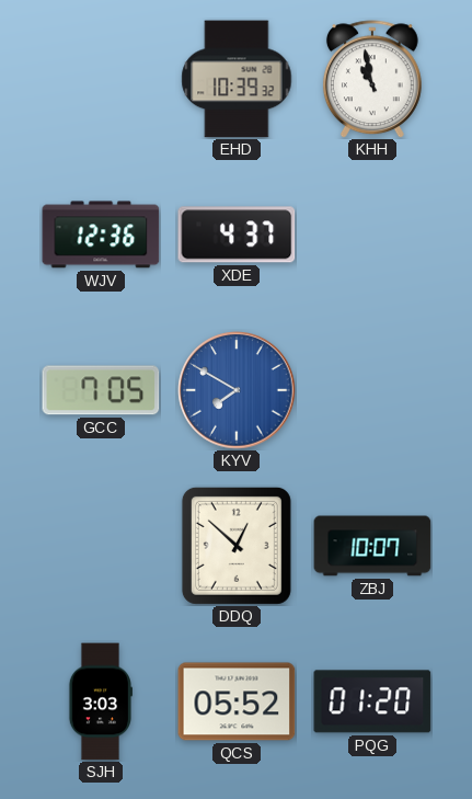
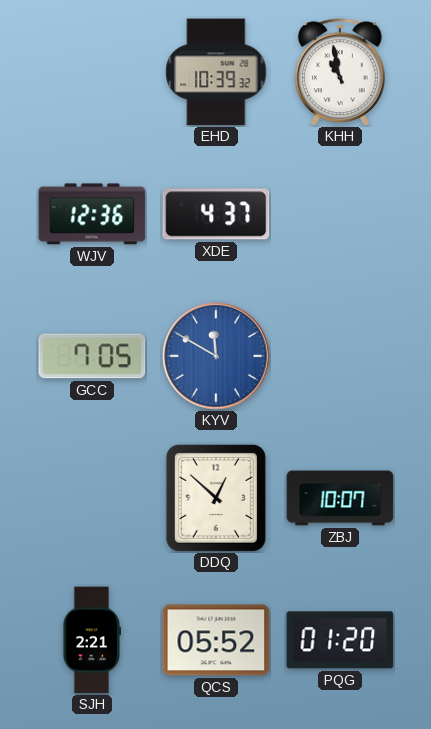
KYV: 7:50 -> 11:50 (216, 356)
SJH: 3:03 -> 2:21 (91, 640)
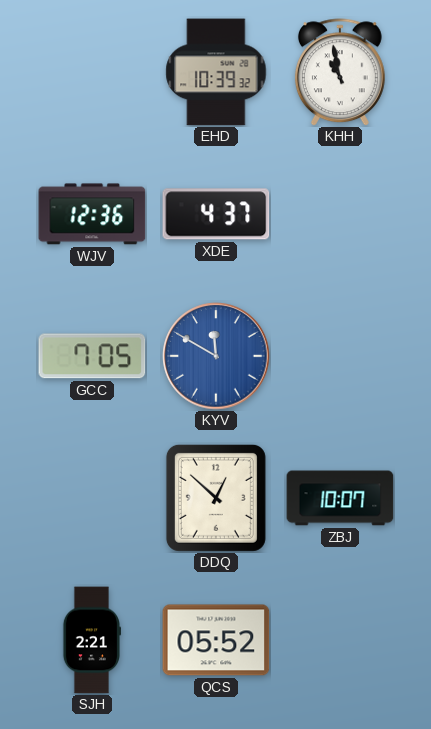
PQG: 01:20 -> none (340, 640)
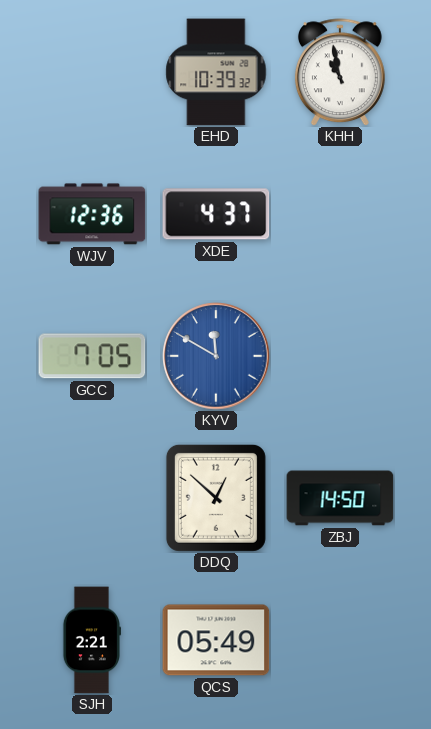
ZBJ: 10:07 -> 14:50 (340, 498)
QCS: 05:52 -> 05:49 (216, 640)
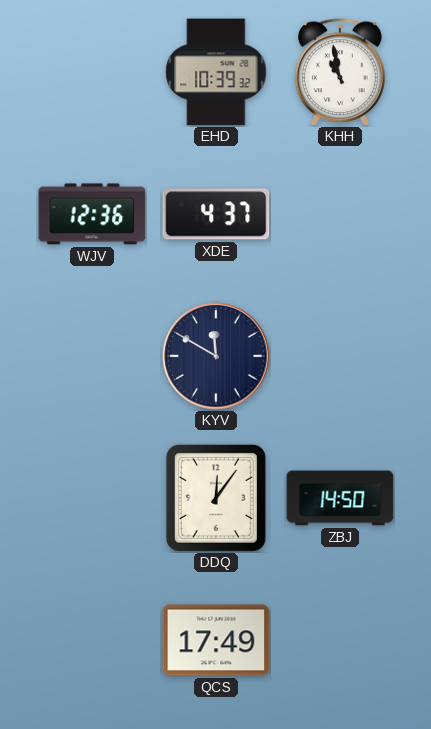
GCC: 7:05 -> none (92, 356)
KYV dial: blue -> navy (216, 356)
DDQ: 12:52 -> 12:06 (216, 498)
SJH: 2:21 -> none (91, 640)
QCS: 05:49 -> 17:49 (216, 640)
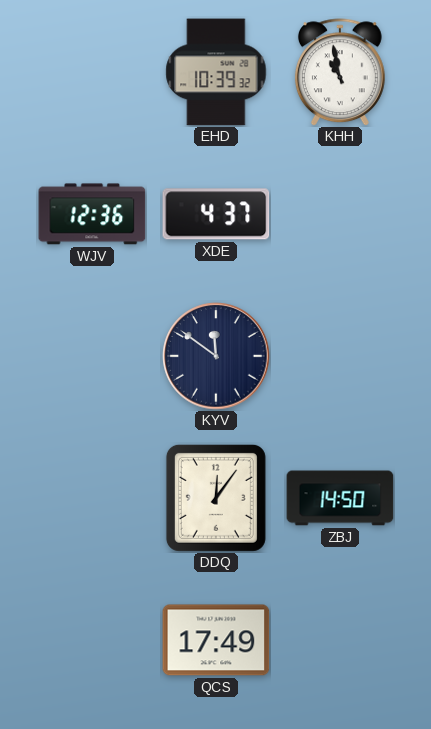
KYV: 11:50 -> 11:51 (216, 356)
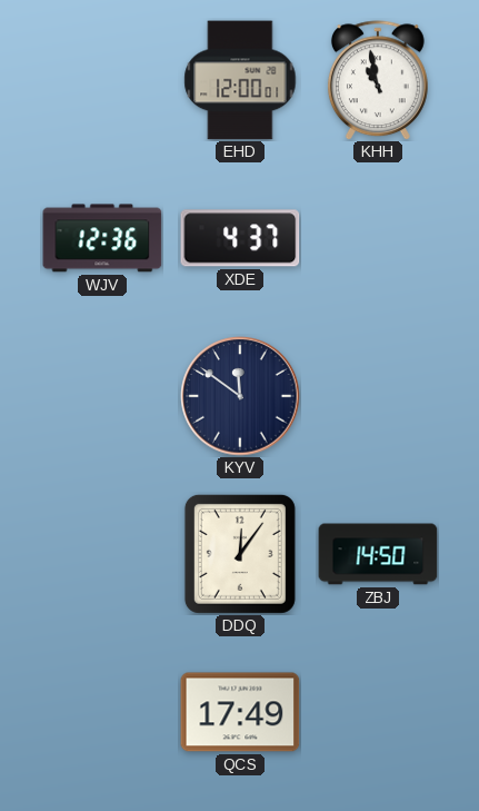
EHD: 10:39 -> 12:00 (240, 80)
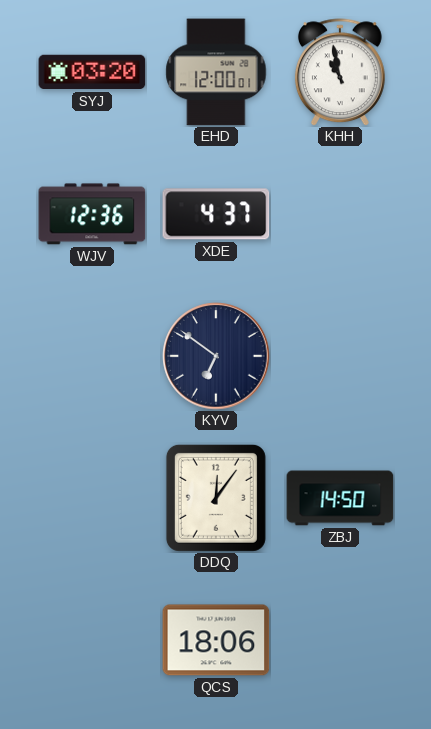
SYJ: none -> 03:20 (92, 72)
KYV: 11:51 -> 6:51 (216, 356)
QCS: 17:49 -> 18:06 (216, 640)
